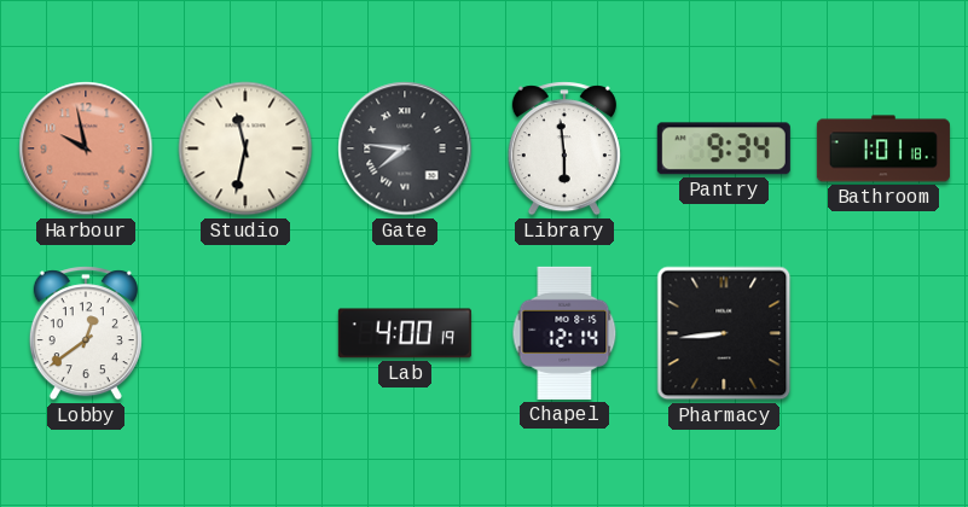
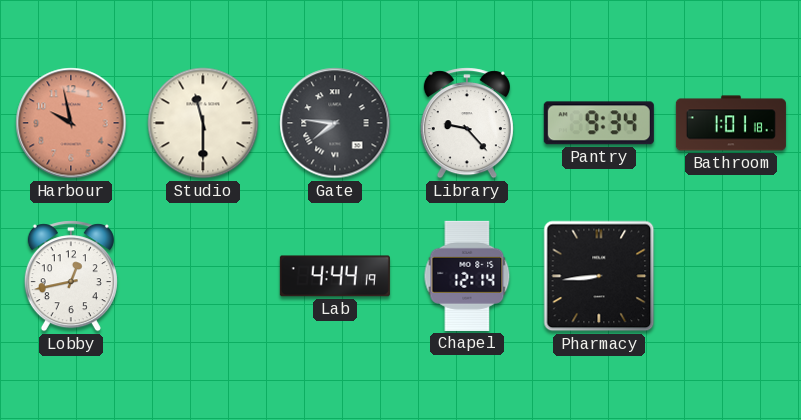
Studio: 11:32 -> 11:30 (203, 123)
Library: 5:59 -> 9:23 (467, 123)
Lobby: 12:39 -> 12:43 (71, 276)
Lab: 4:00 -> 4:44 (335, 276)
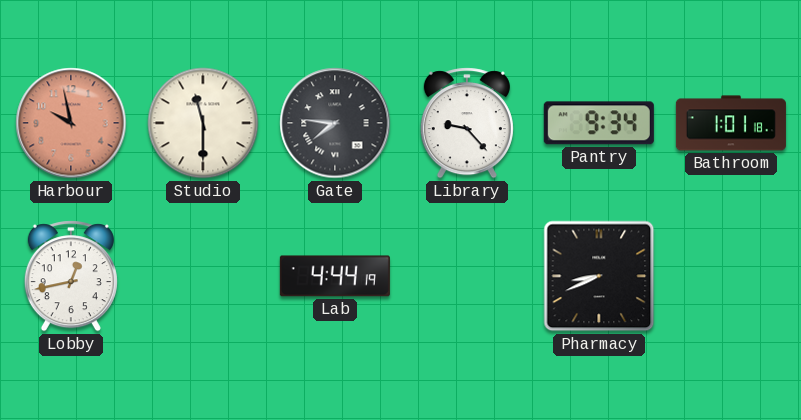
Chapel: 12:14 -> none (467, 276)
Pharmacy: 8:44 -> 8:41 (599, 276)
